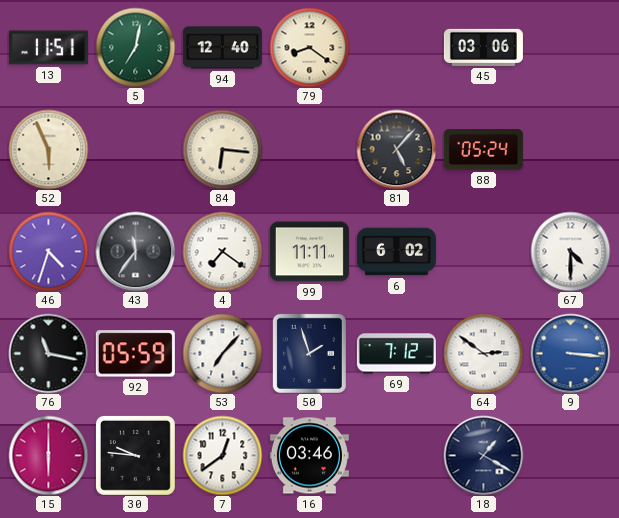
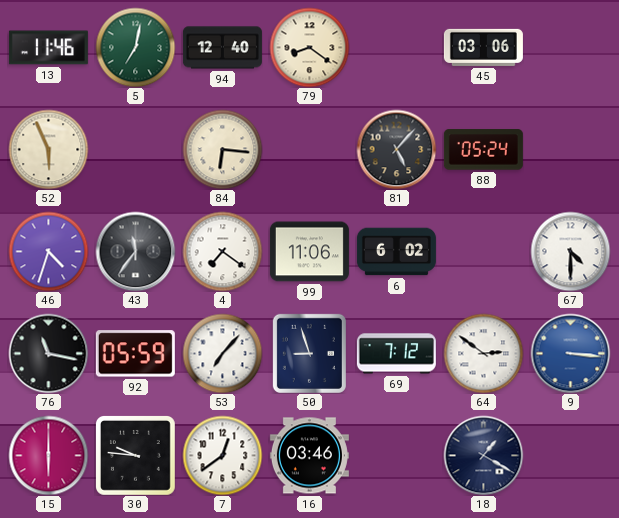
13: 11:51 -> 11:46 (48, 48)
99: 11:11 -> 11:06 (309, 252)
50: 1:57 -> 8:57 (309, 353)
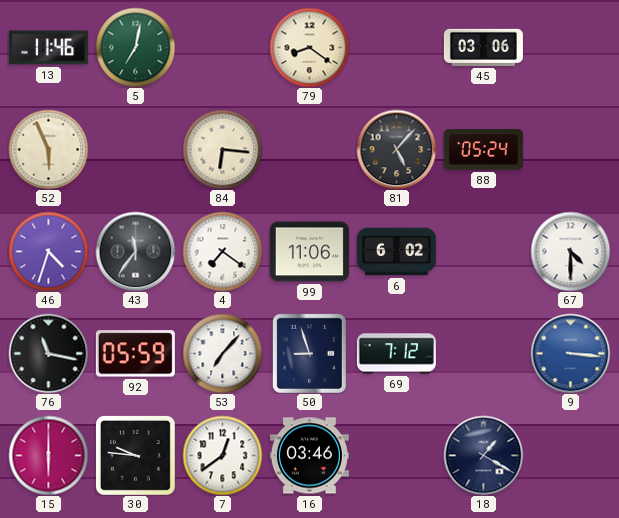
94: 12:40 -> none (222, 48)
64: 2:51 -> none (483, 353)
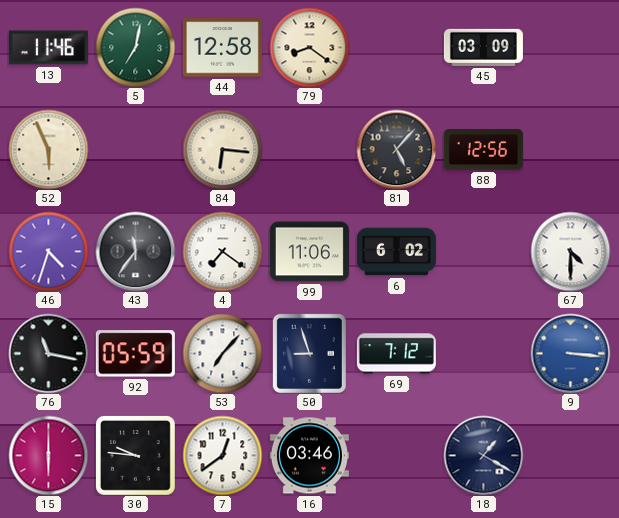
44: none -> 12:58 (222, 48)
45: 03:06 -> 03:09 (483, 47)
88: 05:24 -> 12:56 (483, 150)
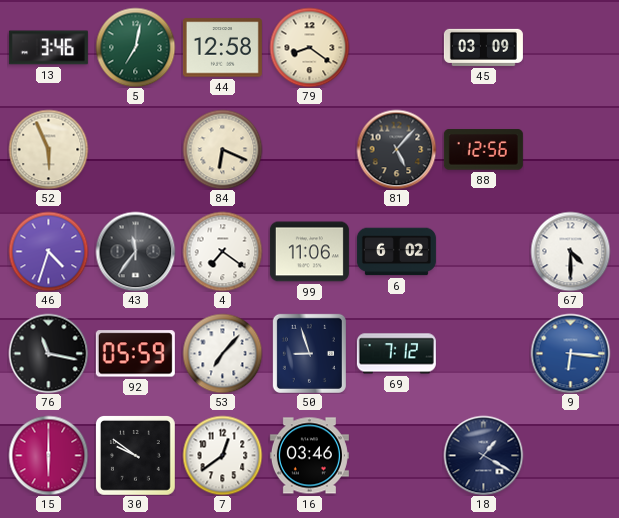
13: 11:46 -> 3:46 (48, 48)
84: 6:16 -> 6:19 (222, 149)
9: 3:16 -> 6:16 (570, 353)
30: 9:46 -> 9:51 (136, 456)
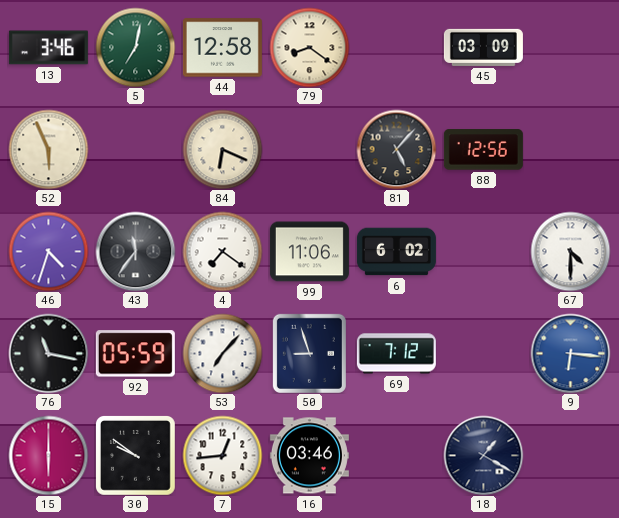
7: 12:39 -> 12:44 (222, 455)
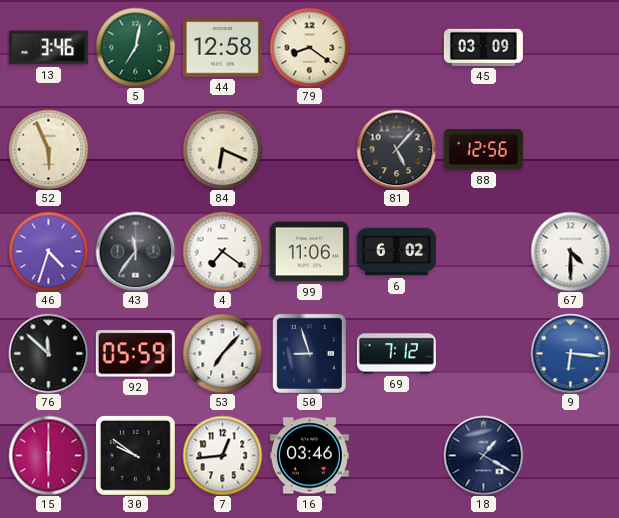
76: 11:17 -> 11:52 (48, 353)
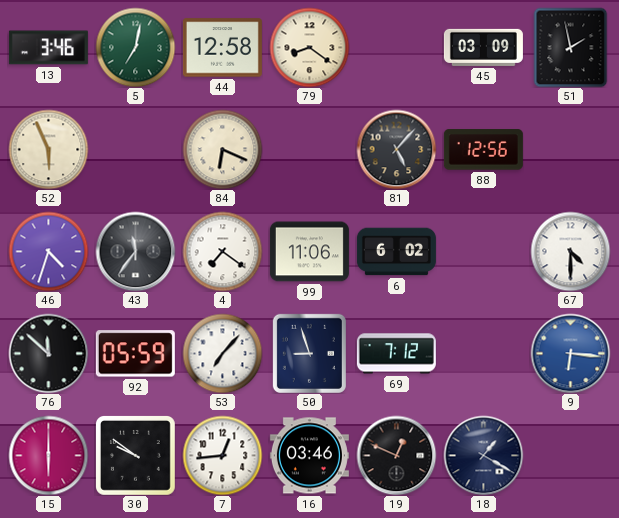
51: none -> 1:58 (571, 47)
19: none -> 12:49 (396, 455)
